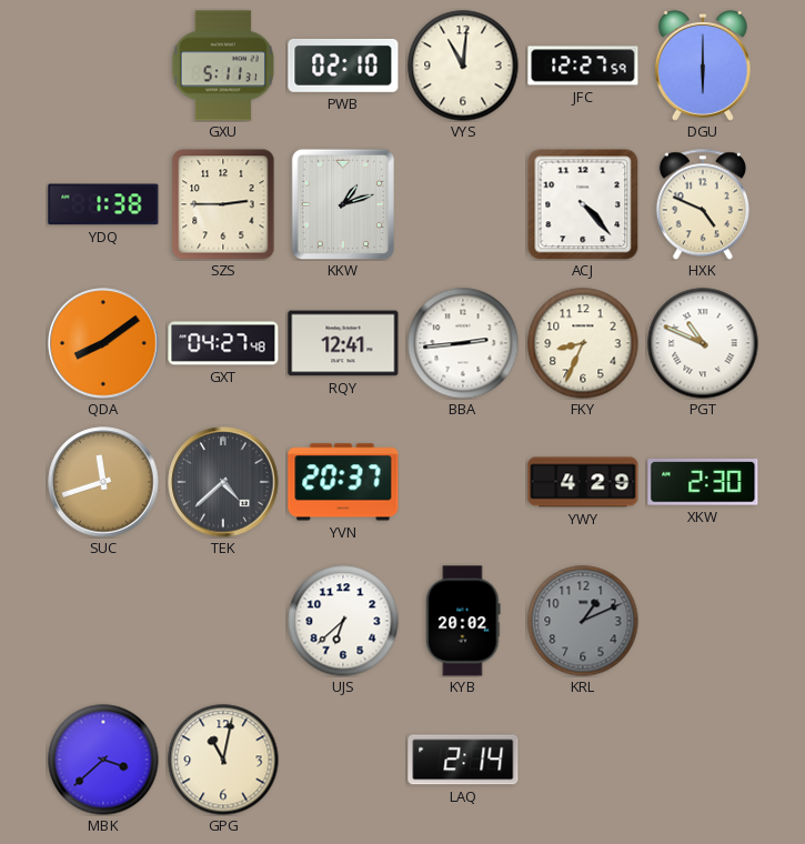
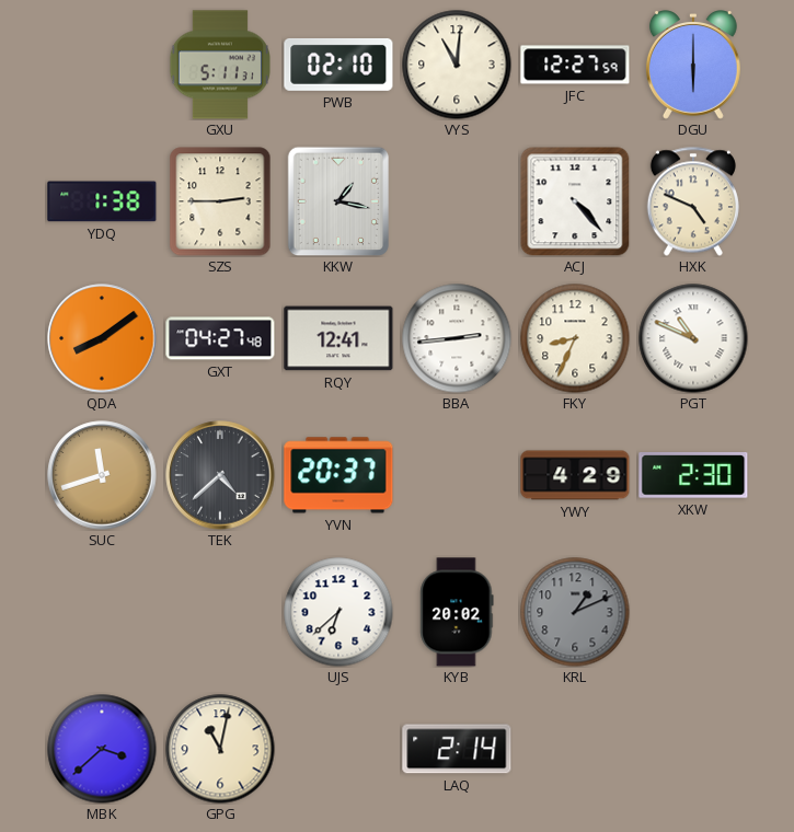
KKW: 1:12 -> 1:17 (338, 201)
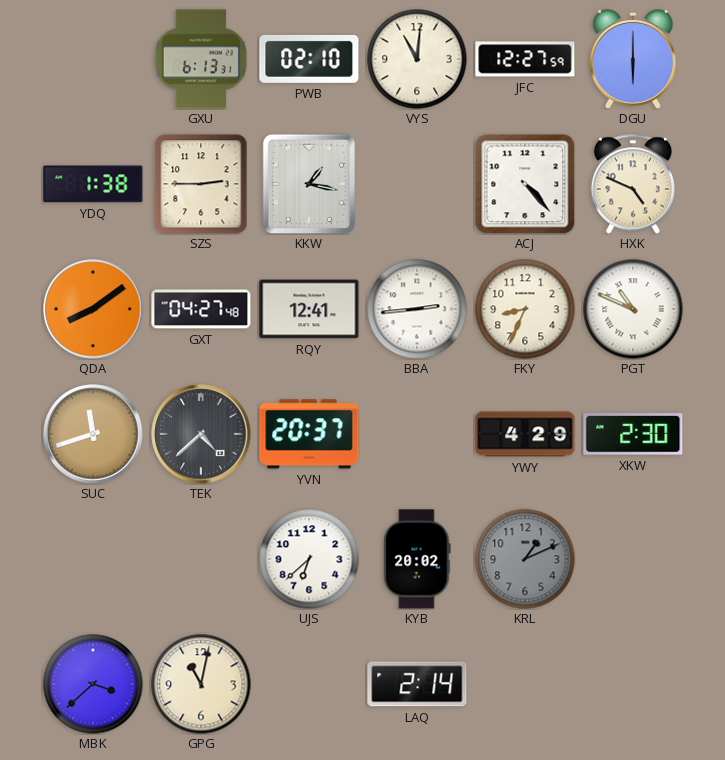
GXU: 5:11 -> 6:13 (201, 59)
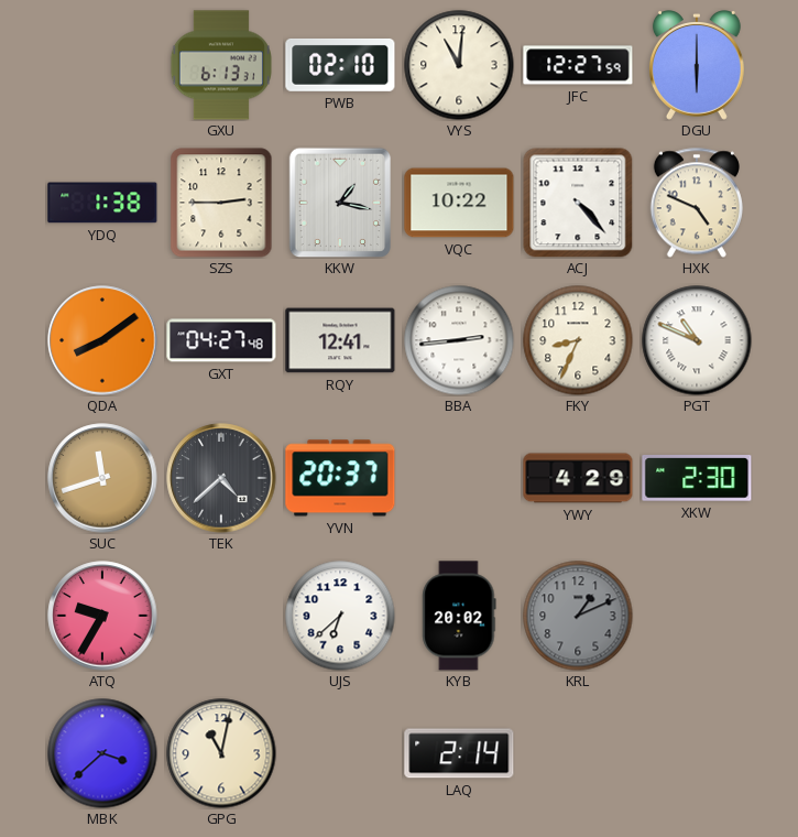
VQC: none -> 10:22 (459, 203)
ATQ: none -> 9:35 (102, 616)
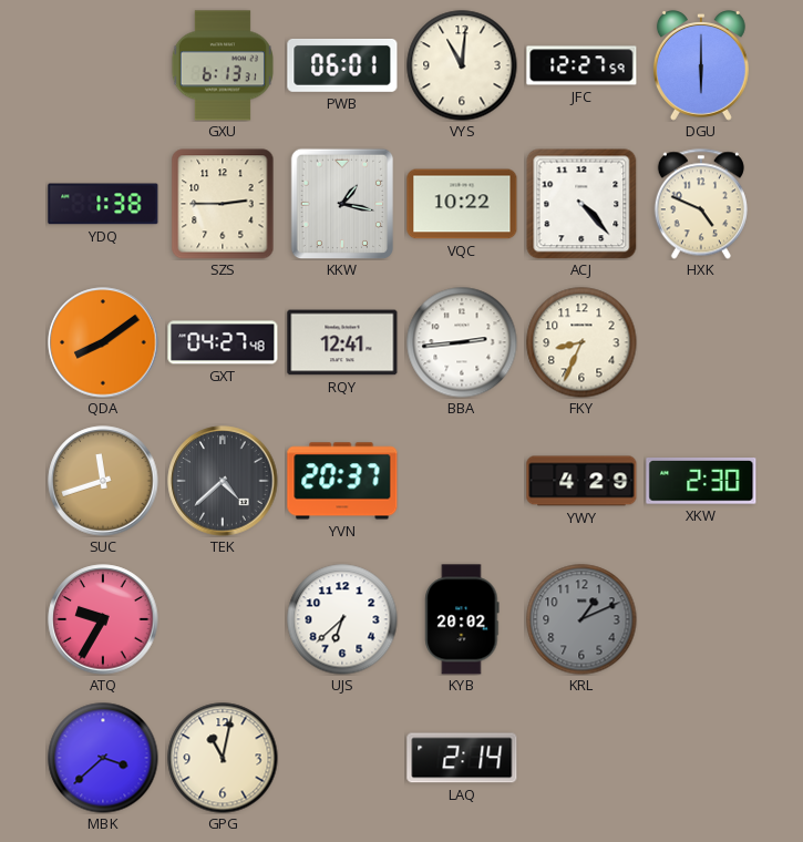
PWB: 02:10 -> 06:01 (342, 65)
PGT: 10:49 -> none (697, 340)
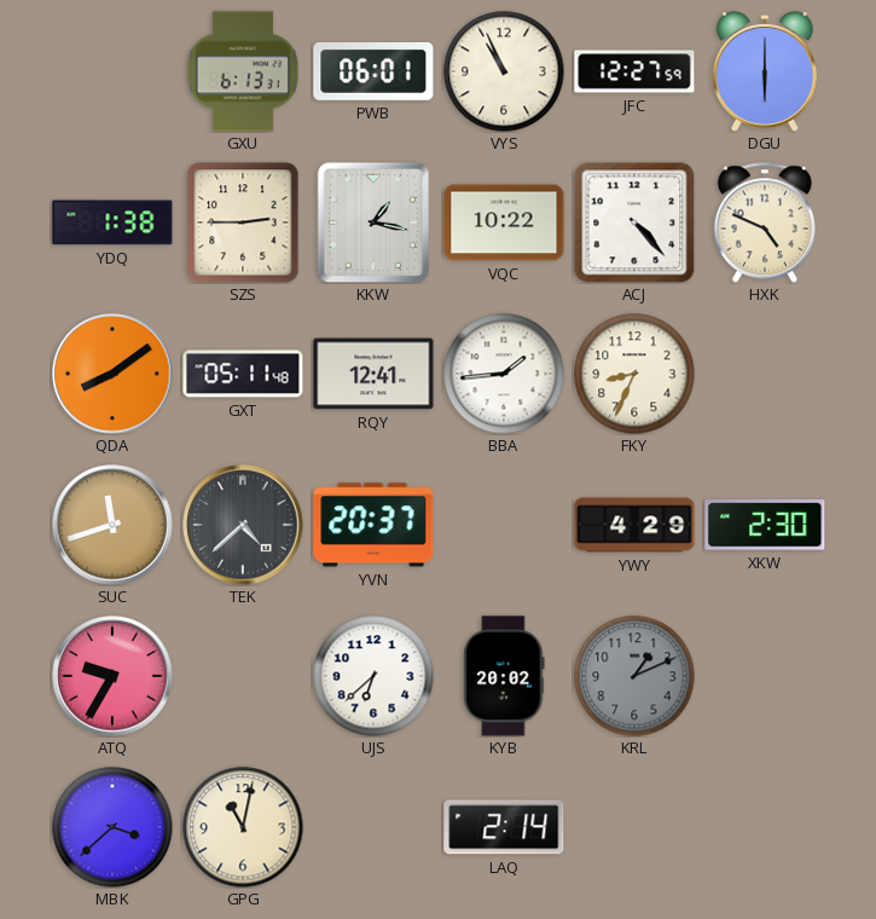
VYS: 11:01 -> 10:56 (504, 71)
GXT: 04:27 -> 05:11 (243, 374)
BBA: 2:44 -> 1:44 (504, 374)
